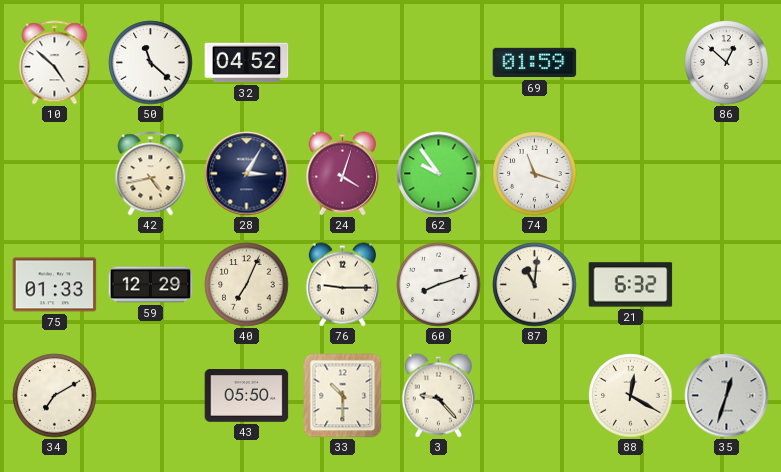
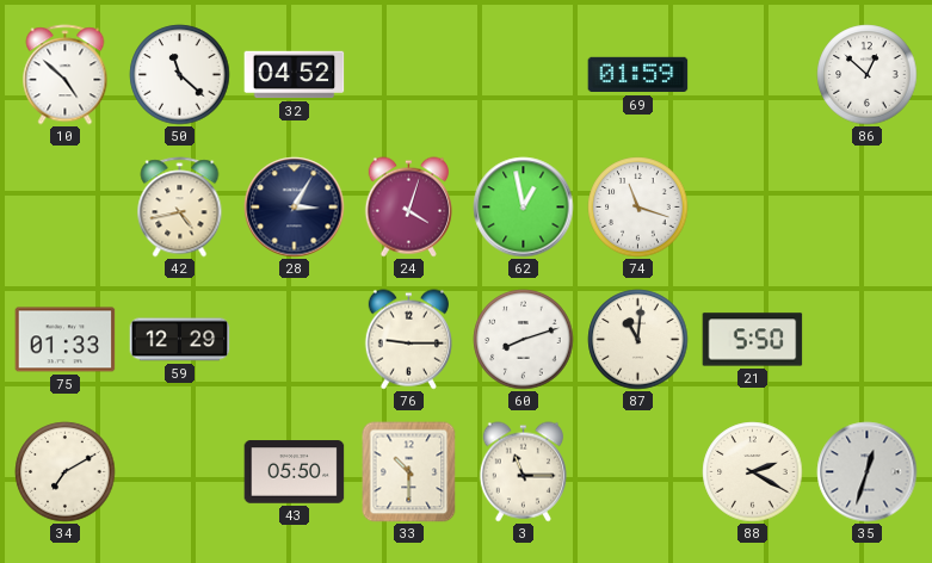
62: 9:54 -> 12:58 (524, 208)
40: 7:04 -> none (247, 285)
21: 6:32 -> 5:50 (753, 340)
3: 9:23 -> 11:15 (523, 472)
88: 12:20 -> 2:20 (753, 472)
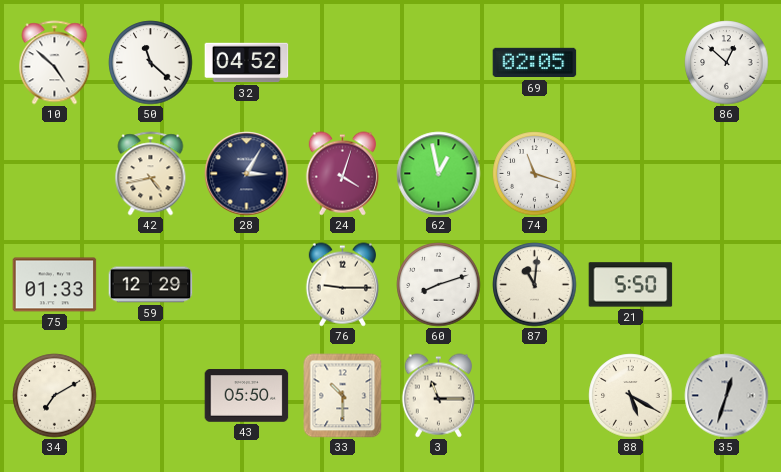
69: 01:59 -> 02:05 (535, 63)
88: 2:20 -> 5:20 (631, 396)
